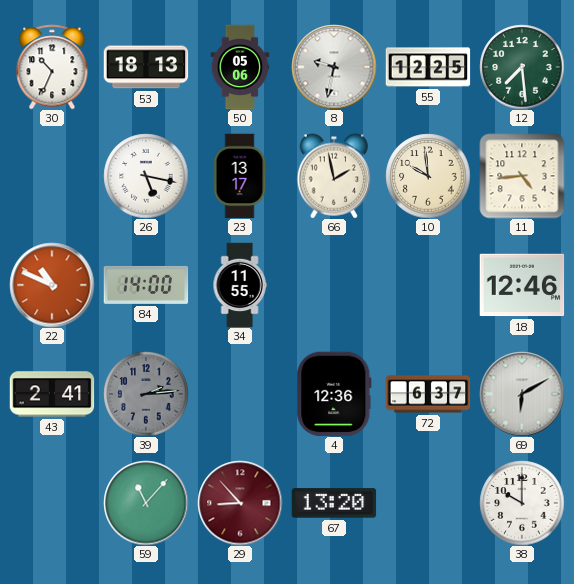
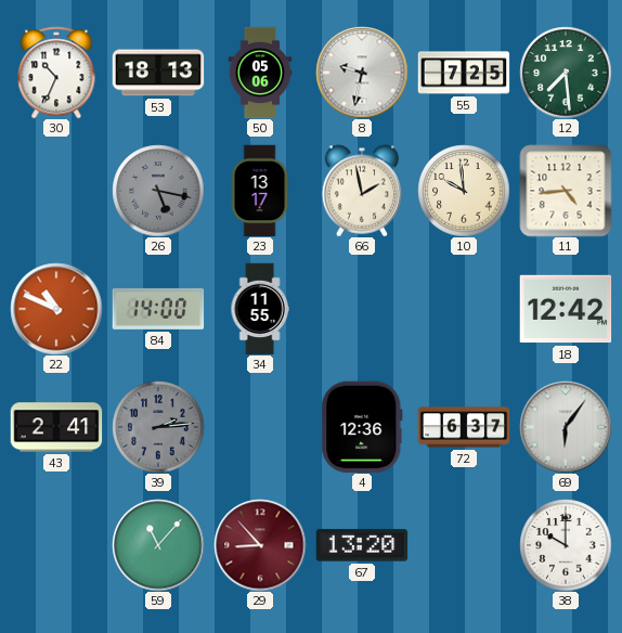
55: 12:25 -> 7:25 (464, 73)
26 dial: white -> grey (158, 191)
18: 12:46 -> 12:42 (566, 309)
69: 6:10 -> 6:06 (566, 427)
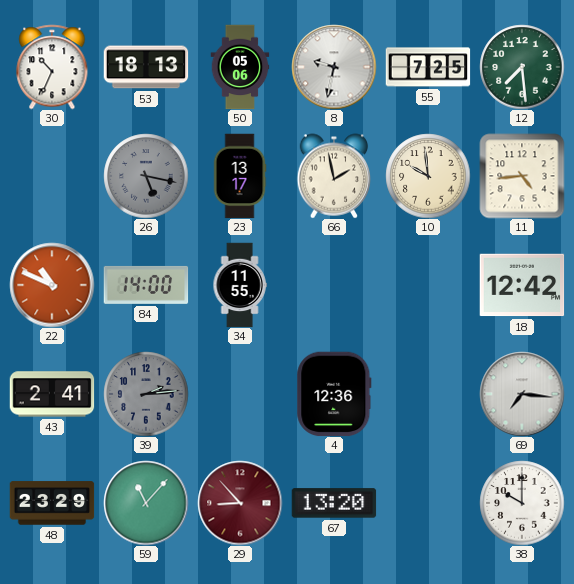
72: 6:37 -> none (464, 427)
69: 6:06 -> 7:16 (522, 394)
48: none -> 23:29 (52, 503)
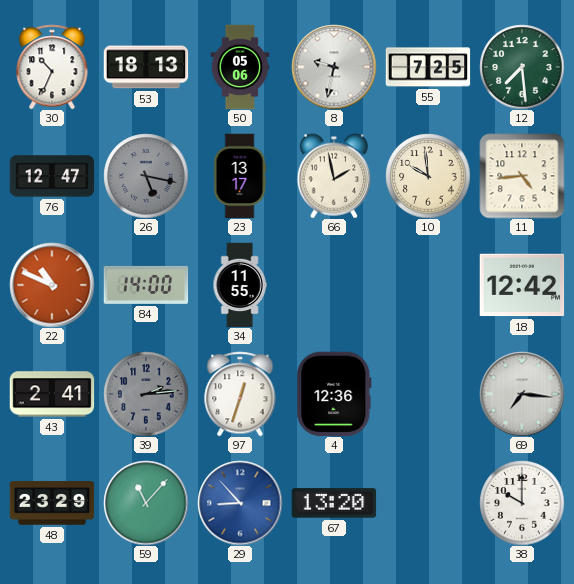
76: none -> 12:47 (52, 176)
97: none -> 12:33 (240, 394)
29 dial: burgundy -> blue (240, 503)
